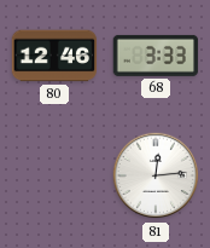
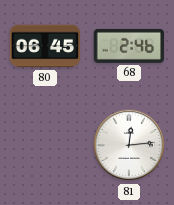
80: 12:46 -> 06:45 (45, 46)
68: 3:33 -> 2:46 (129, 46)
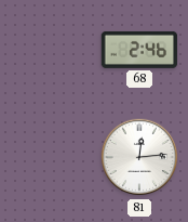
80: 06:45 -> none (45, 46)
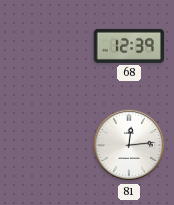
68: 2:46 -> 12:39 (129, 46)
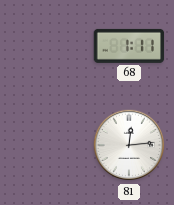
68: 12:39 -> 1:11 (129, 46)
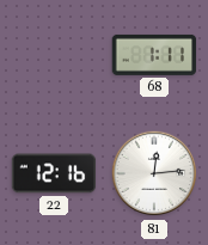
22: none -> 12:16 (54, 173)
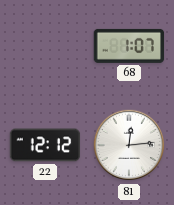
68: 1:11 -> 1:07 (129, 46)
22: 12:16 -> 12:12 (45, 145)
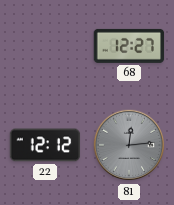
68: 1:07 -> 12:27 (129, 46)
81 dial: white -> grey (129, 145)
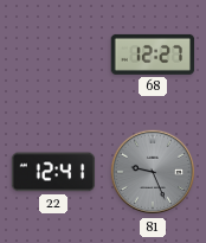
22: 12:12 -> 12:41 (53, 172)
81: 12:14 -> 9:26 (153, 172)
